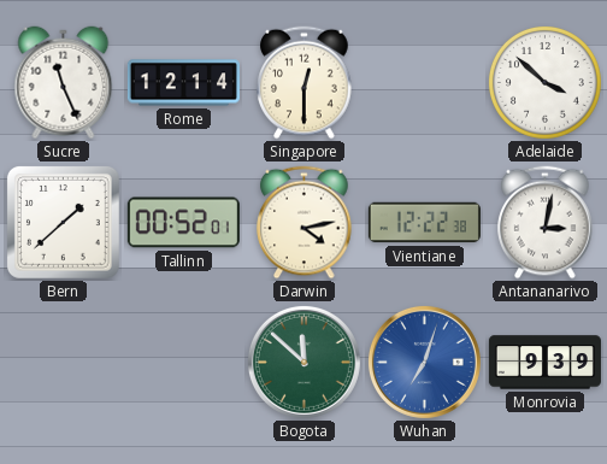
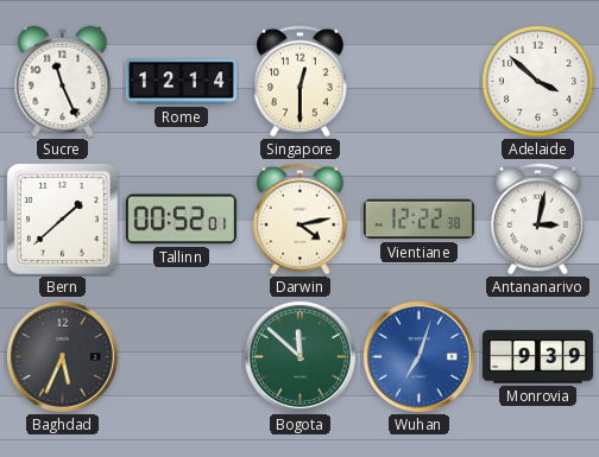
Baghdad: none -> 5:34 (62, 356)
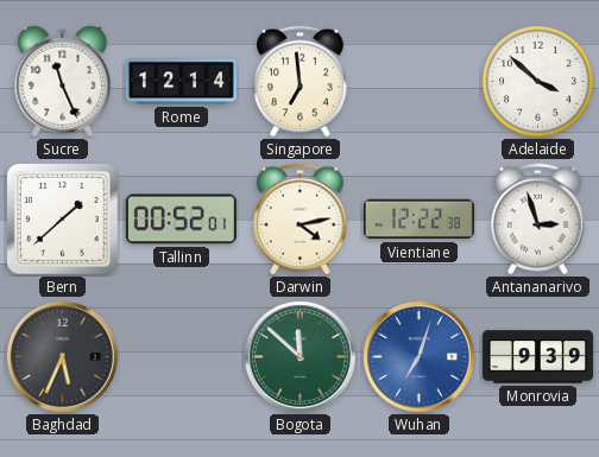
Singapore: 12:30 -> 6:59 (301, 82)
Antananarivo: 3:02 -> 2:57 (538, 220)
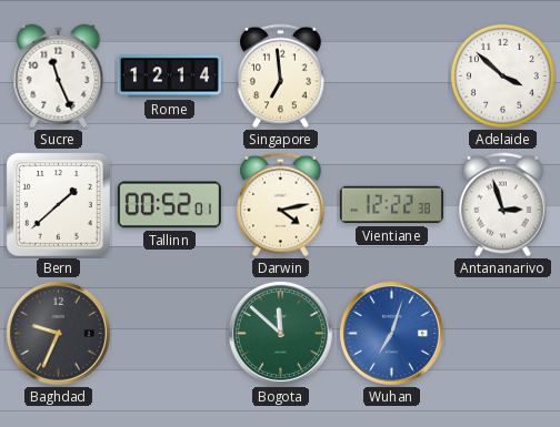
Baghdad: 5:34 -> 9:34 (58, 333)
Monrovia: 9:39 -> none (537, 357)
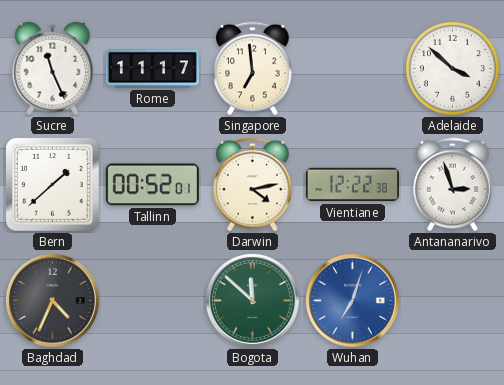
Rome: 12:14 -> 11:17 (152, 69)
Baghdad: 9:34 -> 4:34 (52, 300)
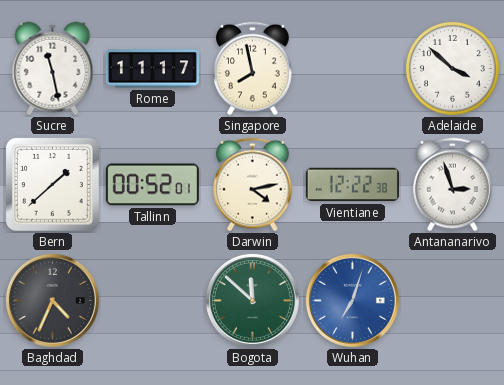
Sucre: 11:26 -> 11:28 (53, 69)
Singapore: 6:59 -> 7:58 (253, 69)
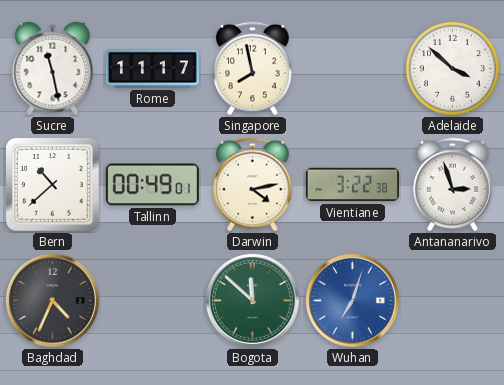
Bern: 1:38 -> 10:38 (52, 184)
Tallinn: 00:52 -> 00:49 (152, 185)
Vientiane: 12:22 -> 3:22 (352, 185)
